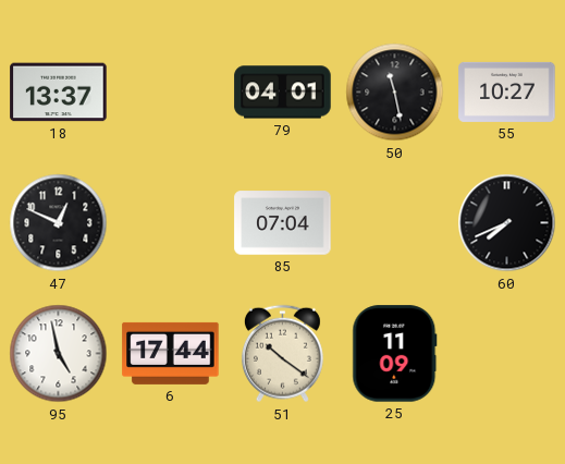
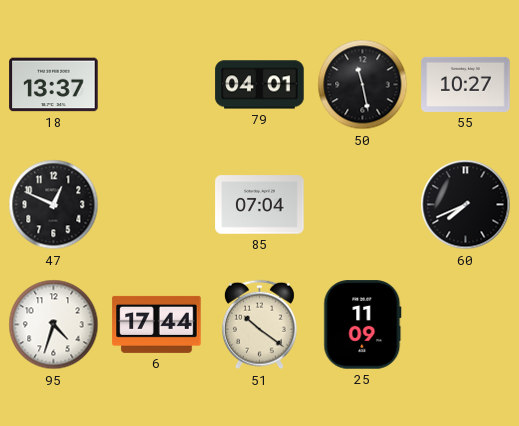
95: 4:58 -> 4:33 (54, 325)
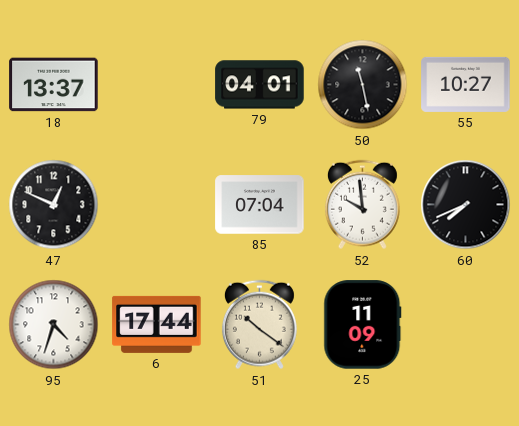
52: none -> 9:59 (362, 205)
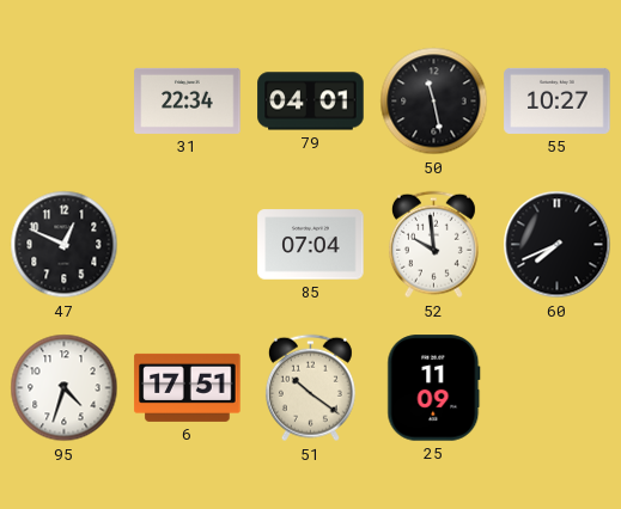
18: 13:37 -> none (54, 85)
31: none -> 22:34 (188, 100)
6: 17:44 -> 17:51 (188, 387)
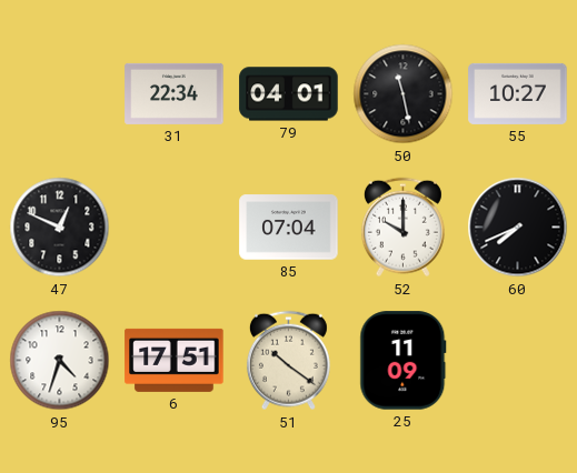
52: 9:59 -> 10:00 (402, 228)
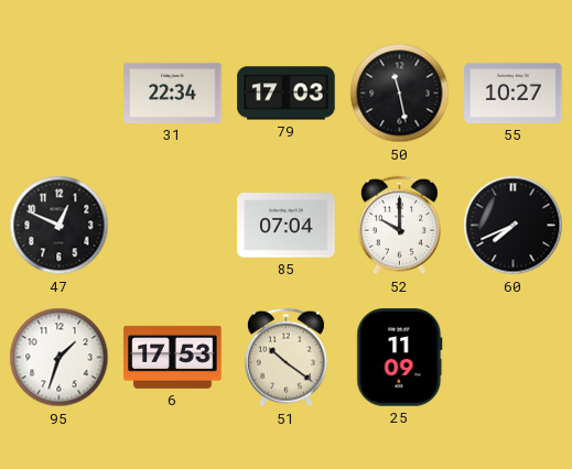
79: 04:01 -> 17:03 (287, 94)
95: 4:33 -> 1:33 (60, 358)
6: 17:51 -> 17:53 (173, 357)
